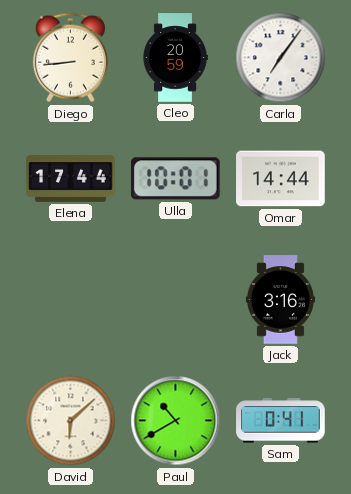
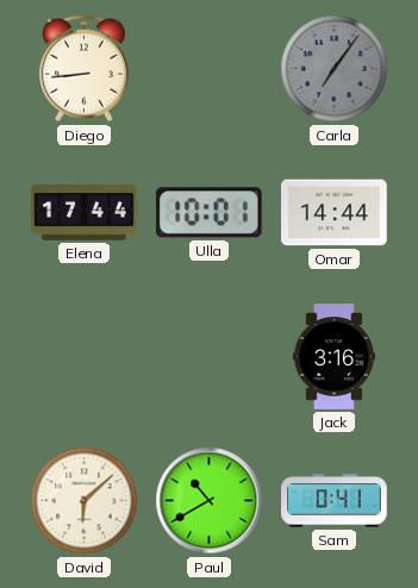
Cleo: 20:59 -> none (175, 58)
Carla dial: white -> grey (335, 69)
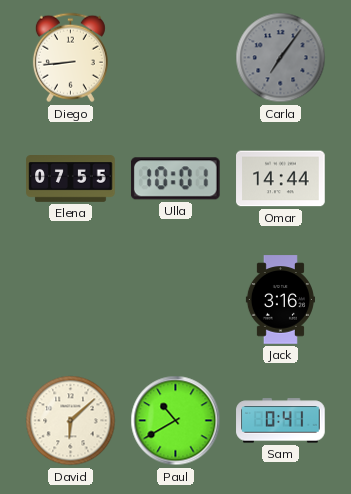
Elena: 17:44 -> 07:55 (71, 179)
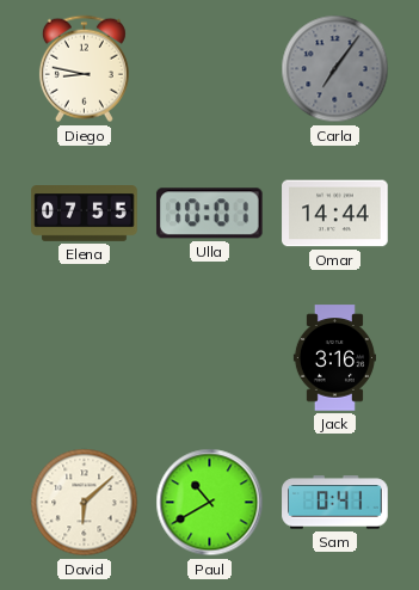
Diego: 8:44 -> 8:47 (84, 69)
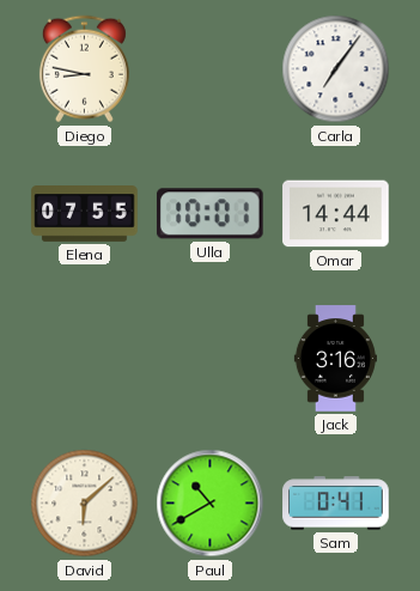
Carla dial: grey -> white (336, 69)
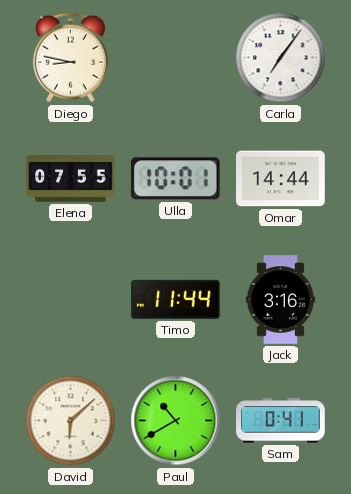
Timo: none -> 11:44 (176, 299)
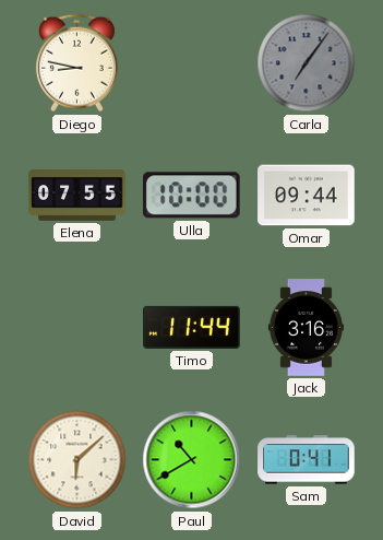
Carla dial: white -> grey (307, 63)
Ulla: 10:01 -> 10:00 (191, 196)
Omar: 14:44 -> 09:44 (307, 196)
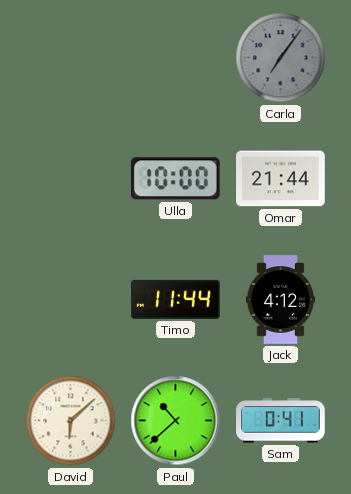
Diego: 8:47 -> none (76, 63)
Elena: 07:55 -> none (77, 196)
Omar: 09:44 -> 21:44 (281, 179)
Jack: 3:16 -> 4:12 (280, 300)
Paul: 10:40 -> 10:38 (176, 421)
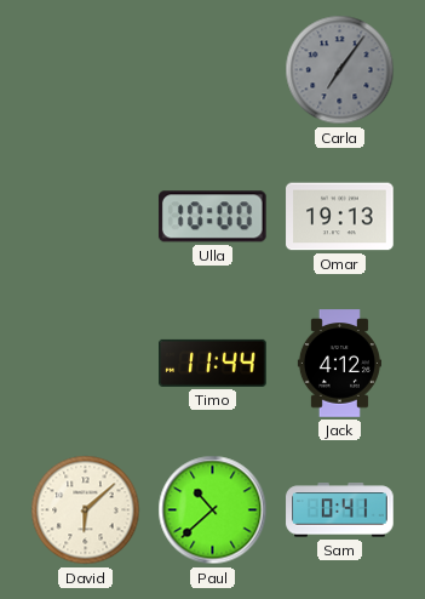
Omar: 21:44 -> 19:13 (340, 217)
